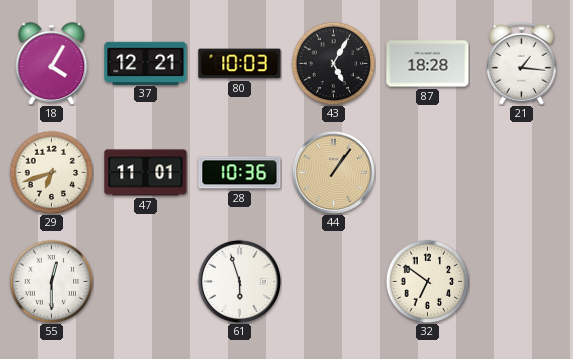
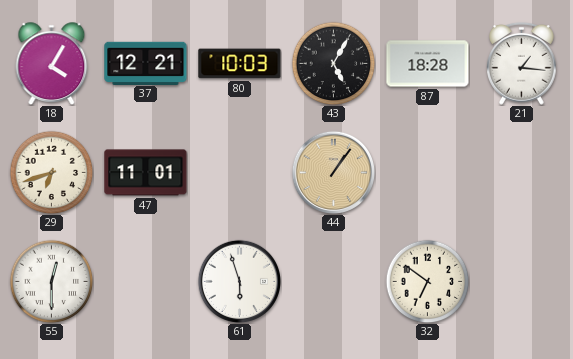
28: 10:36 -> none (240, 173)
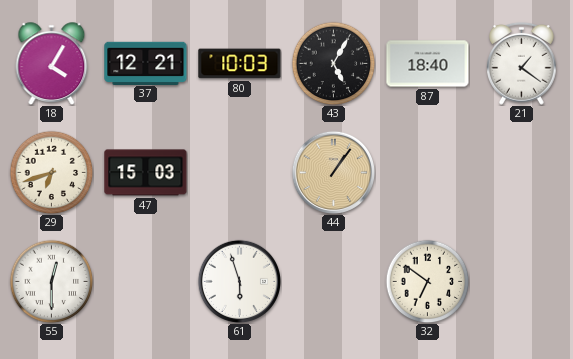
87: 18:28 -> 18:40 (428, 64)
21: 1:16 -> 1:21 (522, 63)
47: 11:01 -> 15:03 (146, 173)
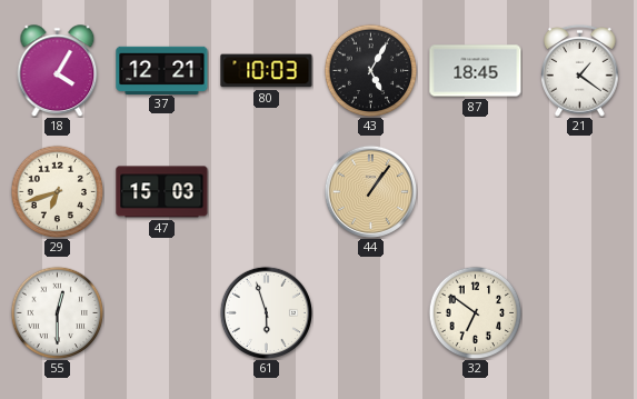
87: 18:40 -> 18:45 (476, 71)
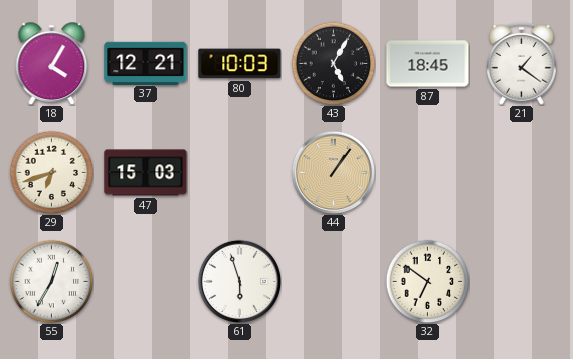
55: 12:30 -> 12:35 (51, 281)
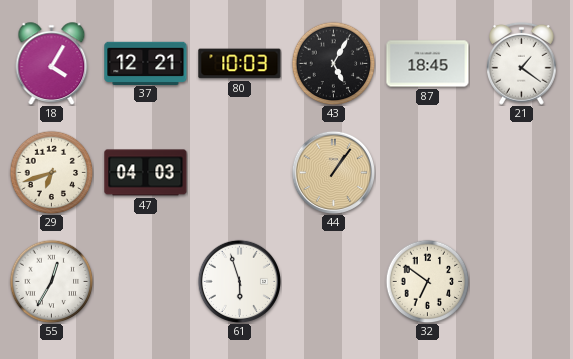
47: 15:03 -> 04:03 (146, 173)
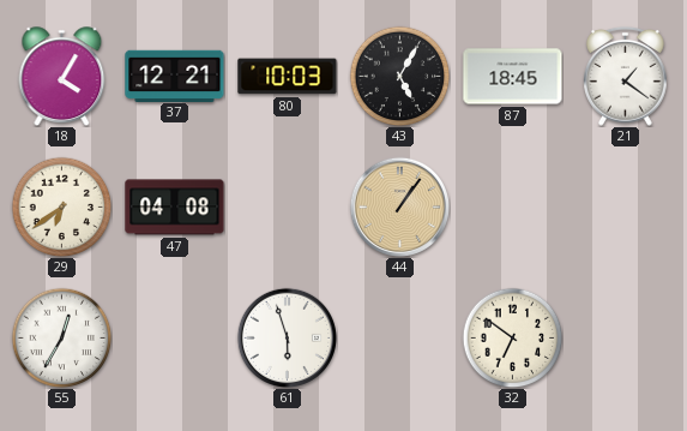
29: 6:42 -> 6:39 (61, 206)
47: 04:03 -> 04:08 (175, 208)
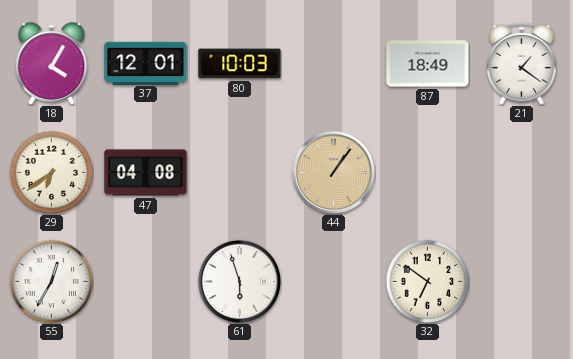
37: 12:21 -> 12:01 (146, 63)
43: 5:05 -> none (399, 76)
87: 18:45 -> 18:49 (428, 64)
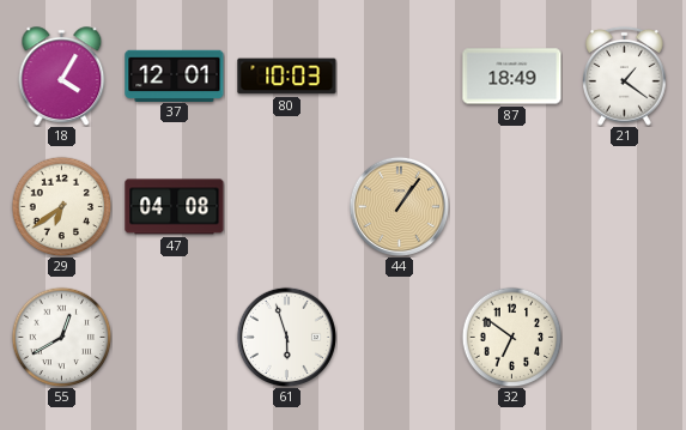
55: 12:35 -> 12:40 (61, 337)
